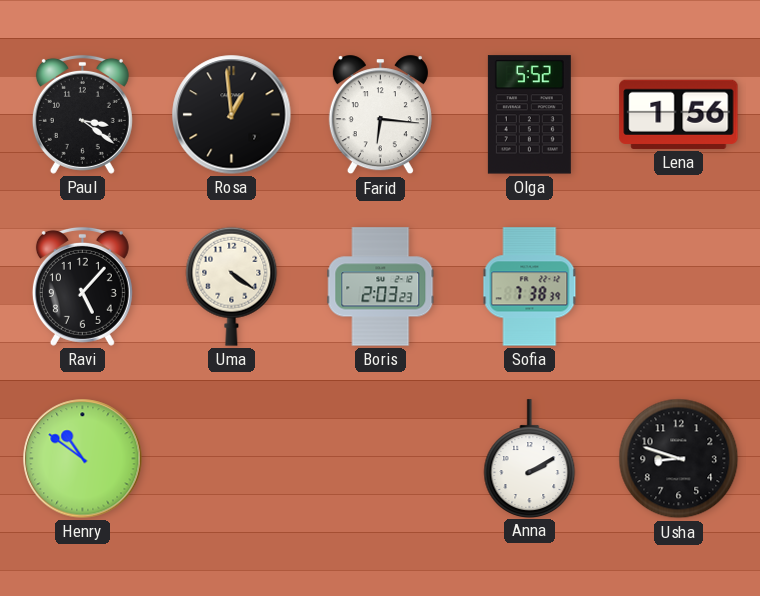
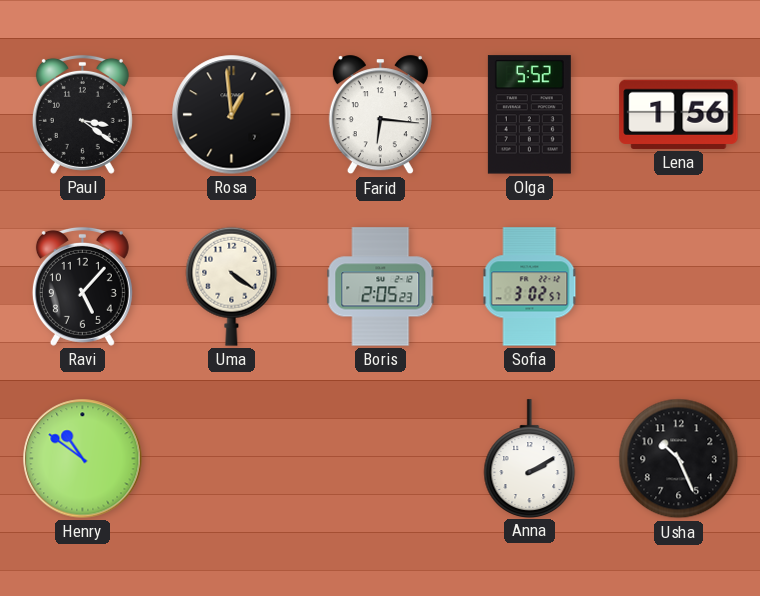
Boris: 2:03 -> 2:05 (381, 287)
Sofia: 7:38 -> 3:02 (530, 287)
Usha: 8:48 -> 10:26 (679, 459)
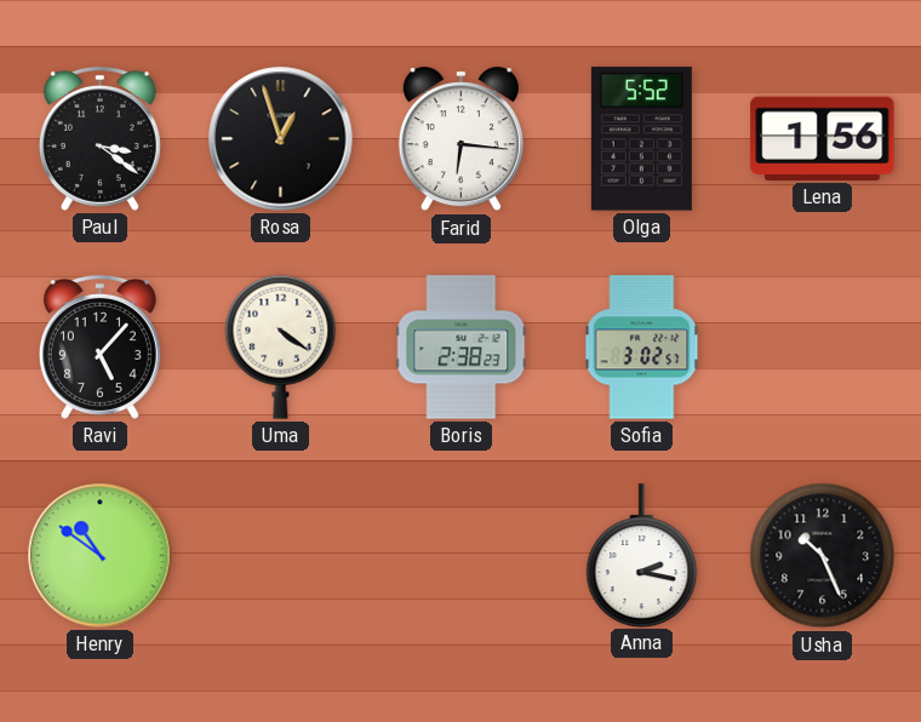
Rosa: 12:59 -> 12:57 (281, 139)
Boris: 2:05 -> 2:38 (462, 348)
Anna: 2:10 -> 2:17 (642, 555)
